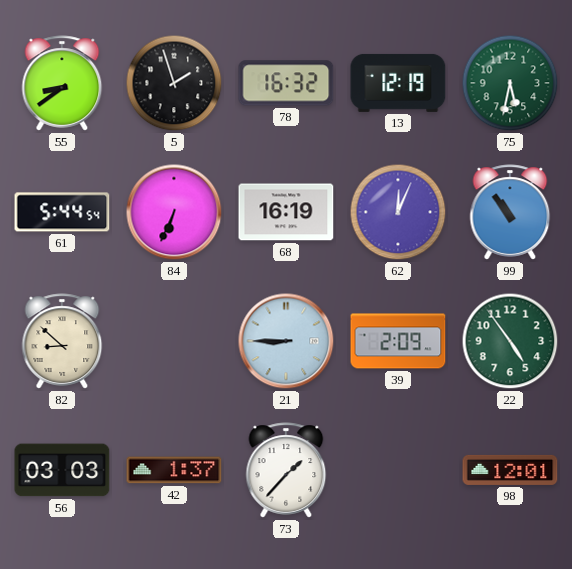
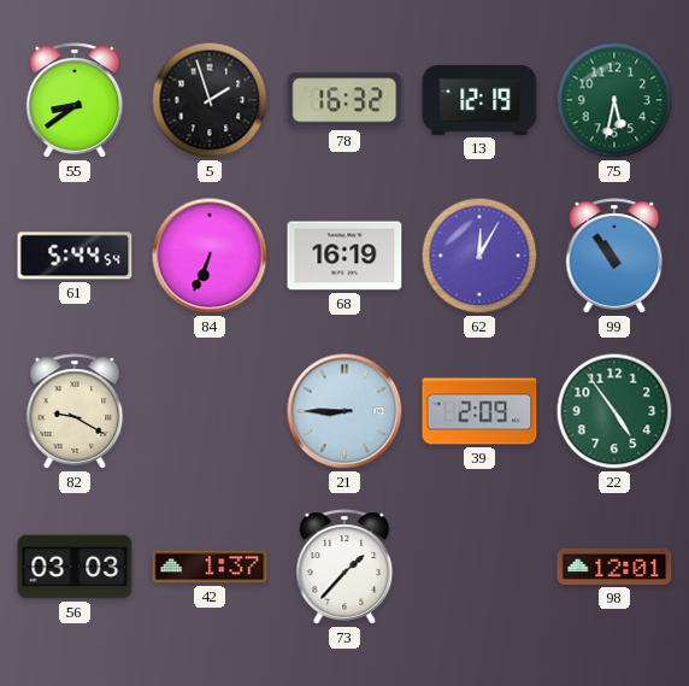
62: 12:04 -> 12:05 (479, 256)
82: 8:52 -> 9:20 (75, 411)
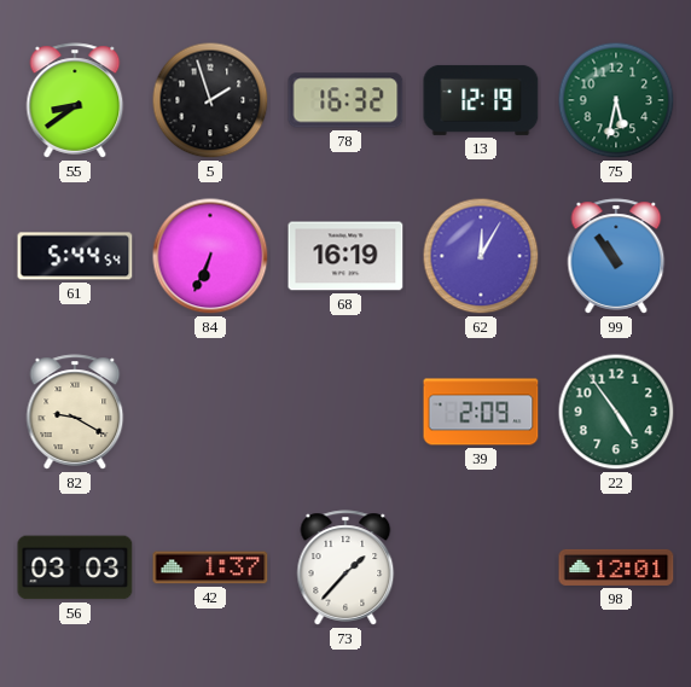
21: 8:45 -> none (344, 411)
